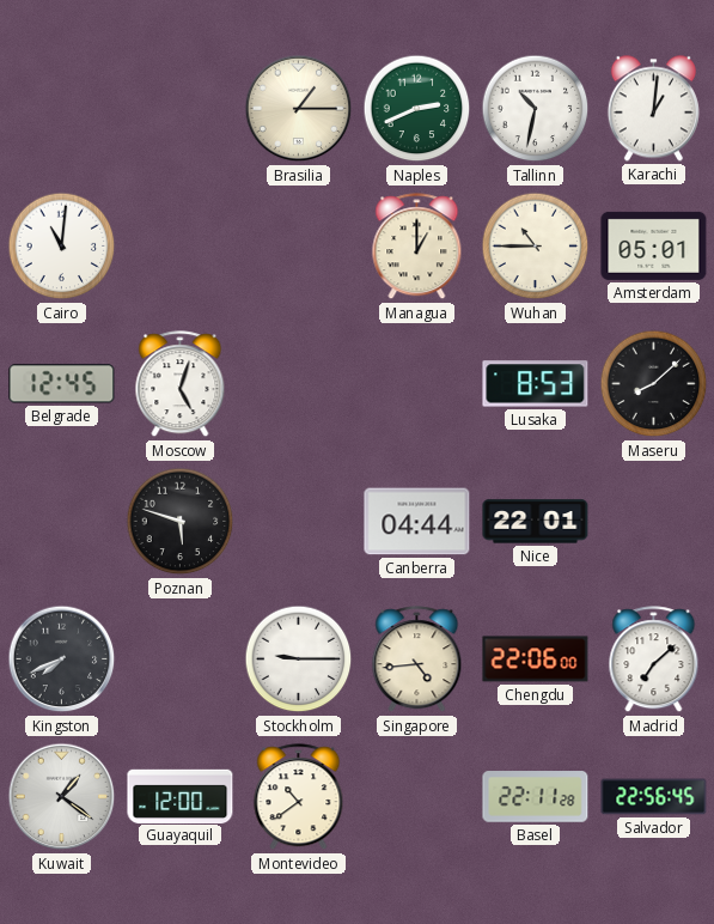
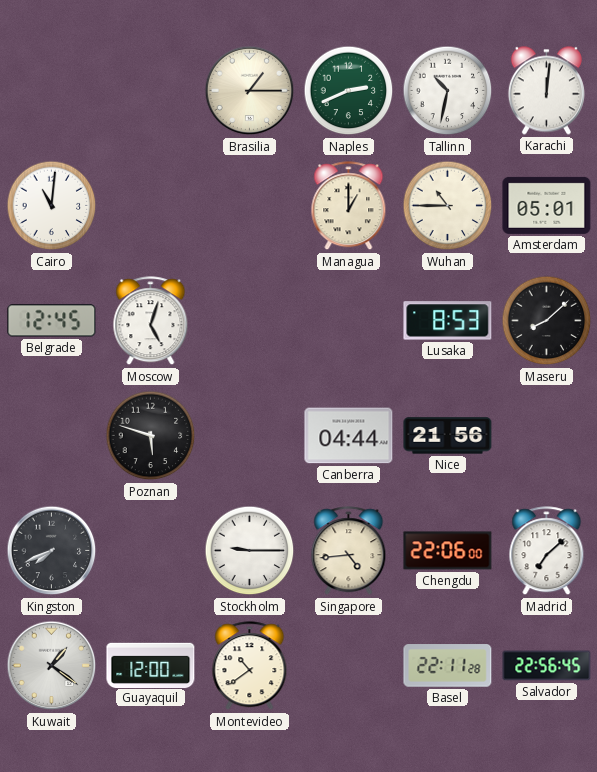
Karachi: 1:01 -> 12:01 (546, 91)
Nice: 22:01 -> 21:56 (448, 436)
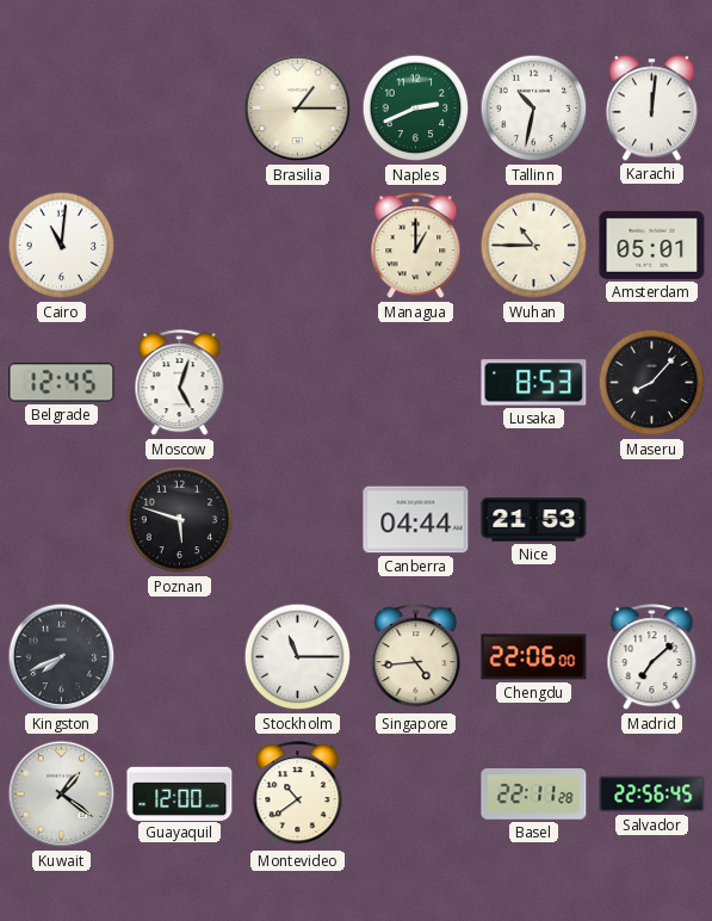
Maseru: 8:08 -> 8:07 (652, 383)
Nice: 21:56 -> 21:53 (534, 520)
Stockholm: 9:15 -> 11:15 (298, 657)
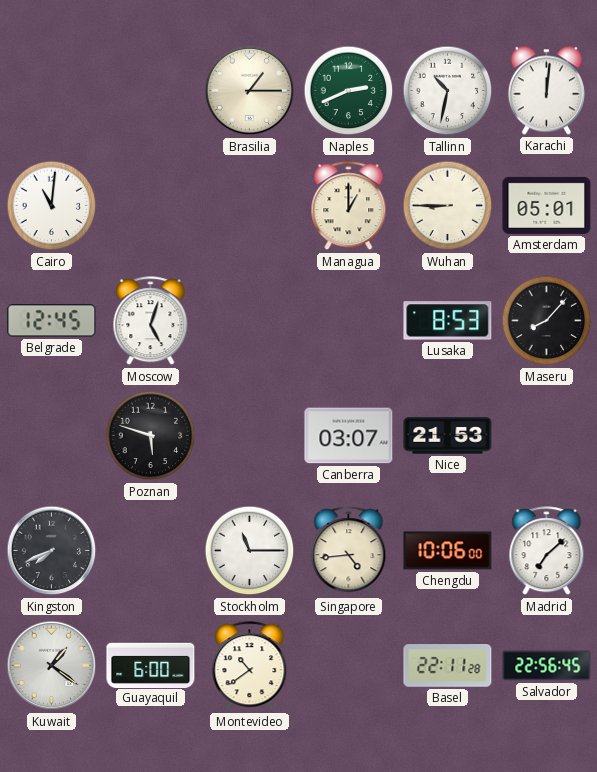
Wuhan: 10:45 -> 8:45 (448, 206)
Canberra: 04:44 -> 03:07 (349, 436)
Chengdu: 22:06 -> 10:06 (448, 551)
Guayaquil: 12:00 -> 6:00 (151, 665)
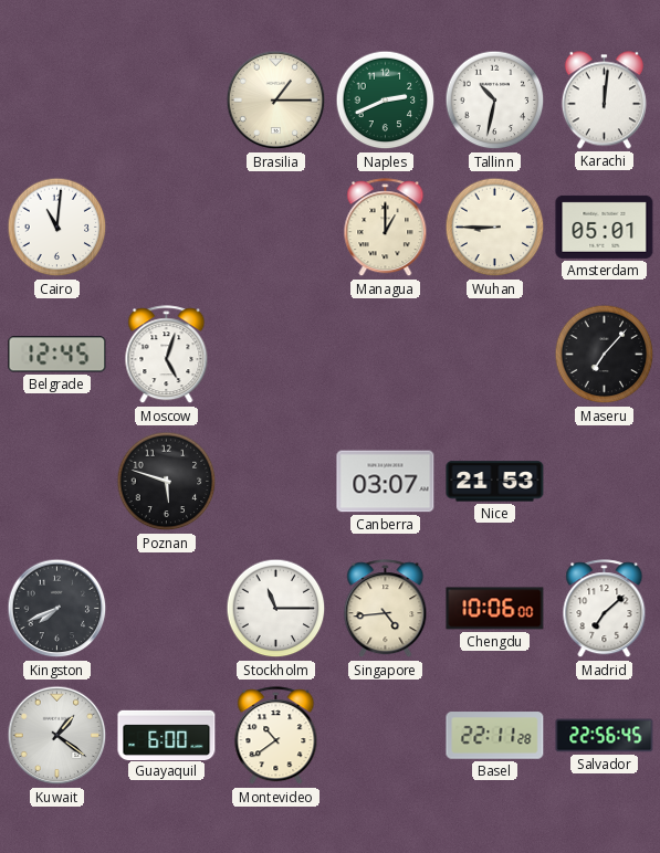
Lusaka: 8:53 -> none (448, 321)
Maseru: 8:07 -> 7:07 (605, 355)
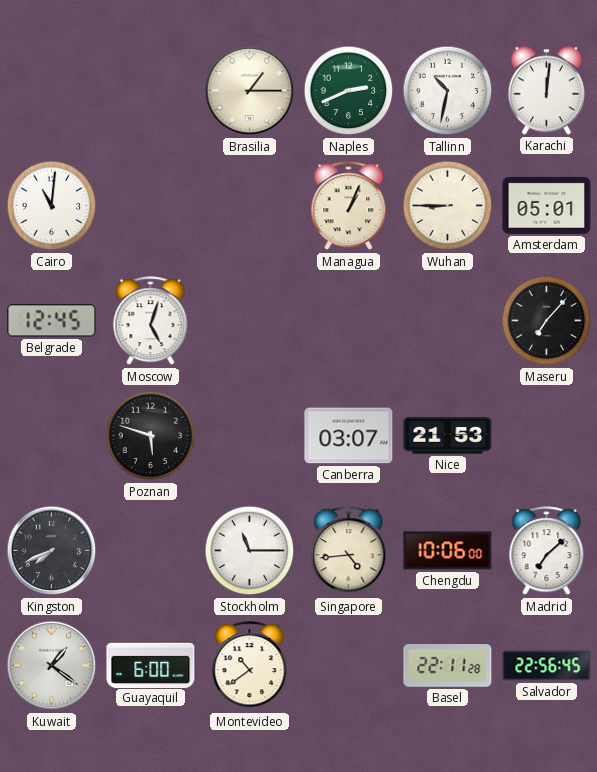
Managua: 1:00 -> 1:04 (349, 206)
